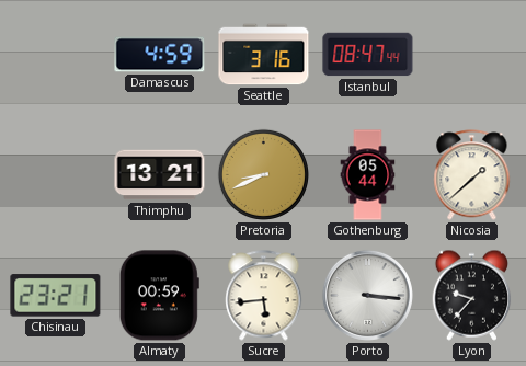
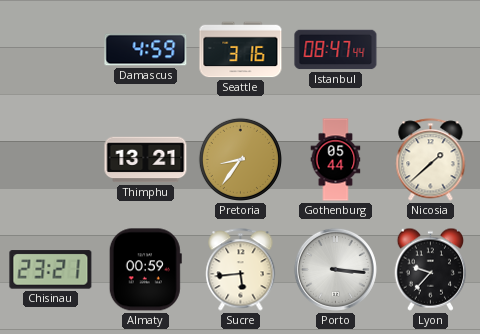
Pretoria: 8:41 -> 8:36 (240, 159)
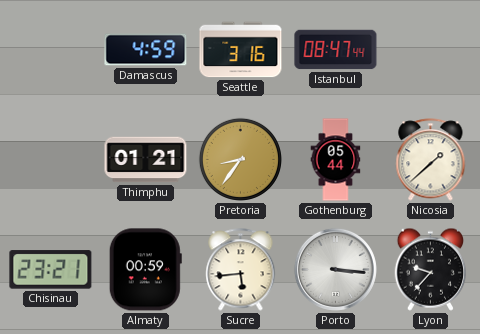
Thimphu: 13:21 -> 01:21 (146, 160)
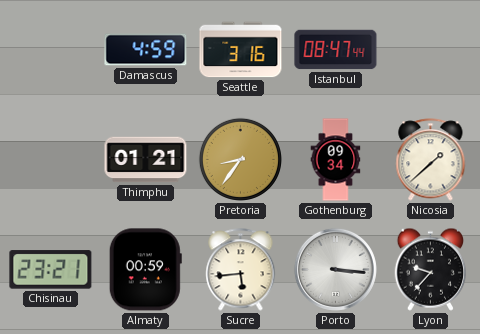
Gothenburg: 05:44 -> 09:34 (336, 160)
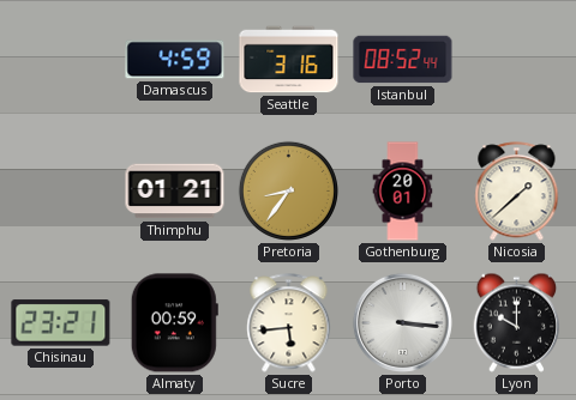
Istanbul: 08:47 -> 08:52 (403, 60)
Gothenburg: 09:34 -> 20:01 (403, 192)
Lyon: 9:37 -> 10:00 (517, 322)
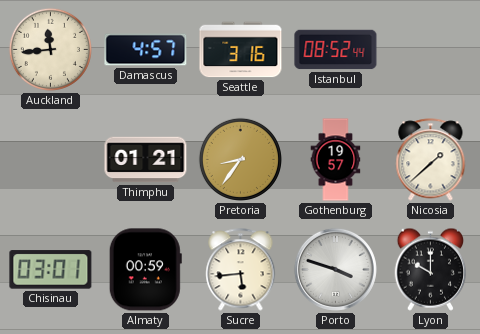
Auckland: none -> 11:44 (50, 49)
Damascus: 4:59 -> 4:57 (146, 50)
Gothenburg: 20:01 -> 19:57 (336, 160)
Chisinau: 23:21 -> 03:01 (51, 270)
Porto: 3:16 -> 3:48 (335, 269)
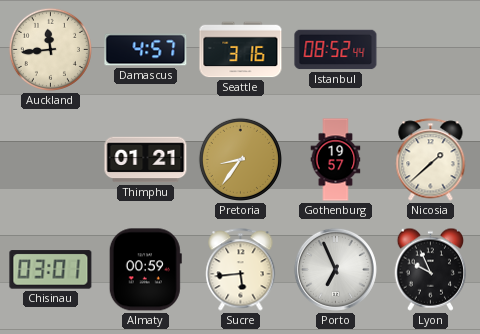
Porto: 3:48 -> 6:56 (335, 269)
Lyon: 10:00 -> 9:56 (431, 269)
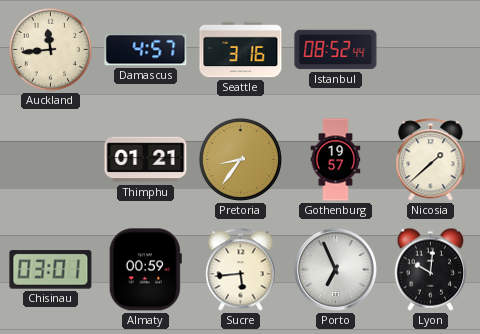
Lyon: 9:56 -> 10:01 (431, 269)
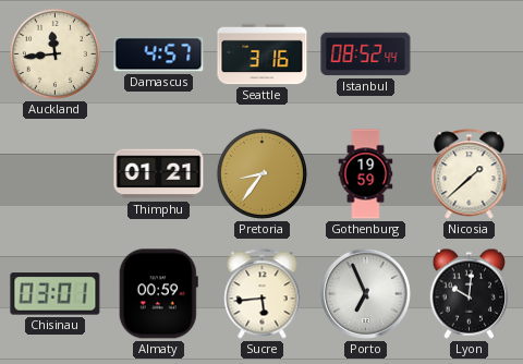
Gothenburg: 19:57 -> 19:59 (366, 174)
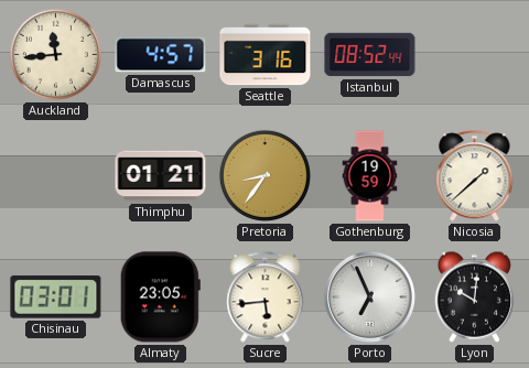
Almaty: 00:59 -> 23:05 (160, 297)
